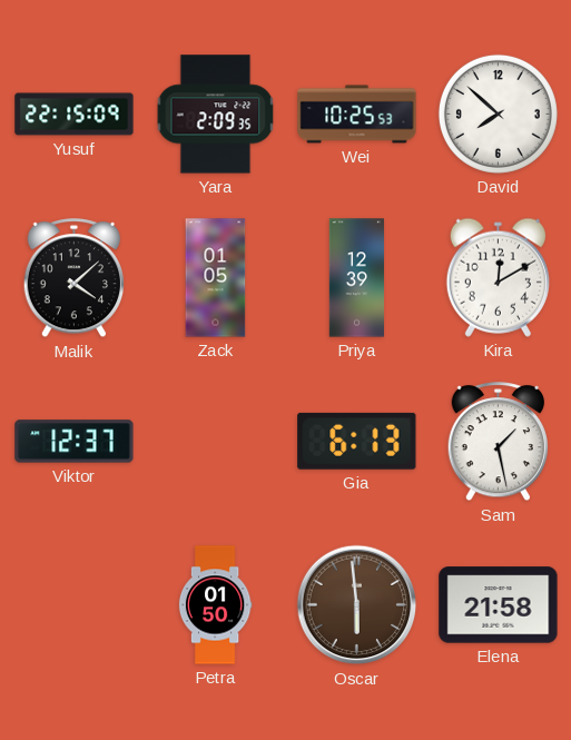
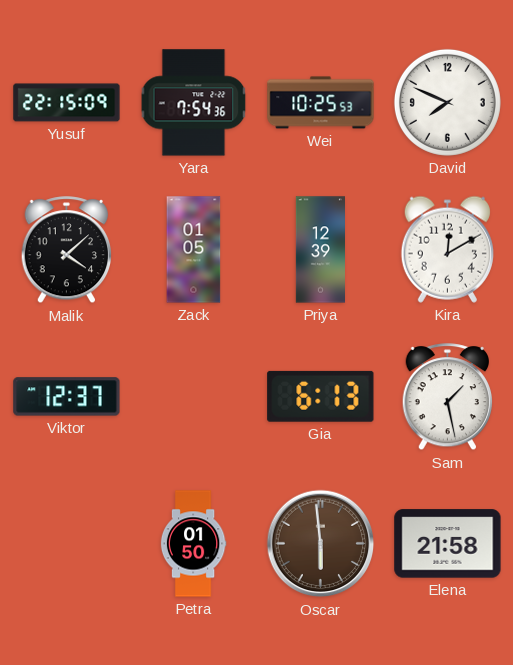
Yara: 2:09 -> 7:54 (194, 103)
David: 7:52 -> 7:49 (447, 102)
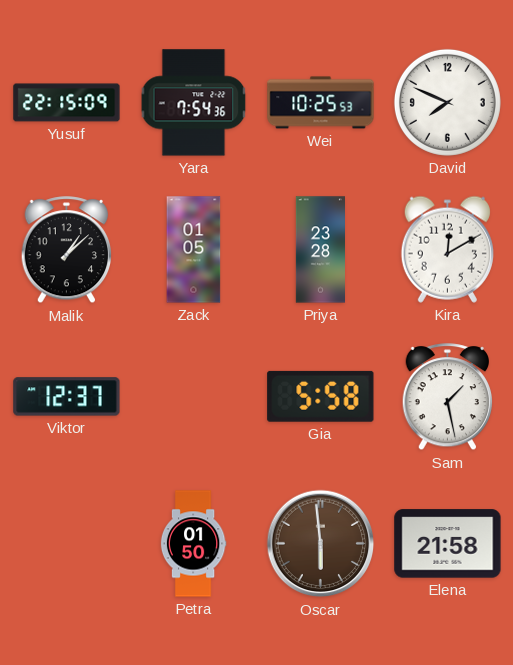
Malik: 4:08 -> 1:08 (67, 250)
Priya: 12:39 -> 23:28 (320, 250)
Gia: 6:13 -> 5:58 (321, 396)
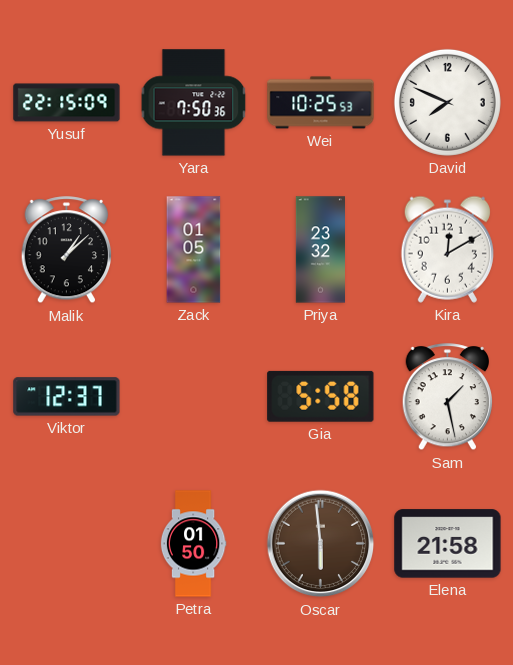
Yara: 7:54 -> 7:50 (194, 103)
Priya: 23:28 -> 23:32 (320, 250)
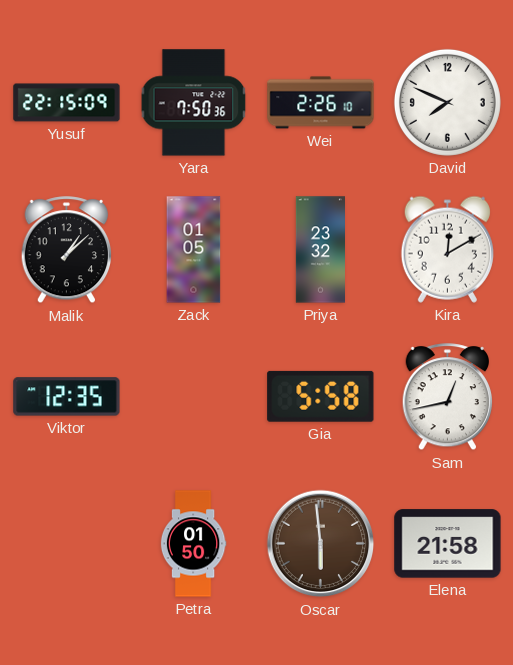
Wei: 10:25 -> 2:26 (321, 103)
Viktor: 12:37 -> 12:35 (67, 397)
Sam: 1:28 -> 12:43 (448, 397)
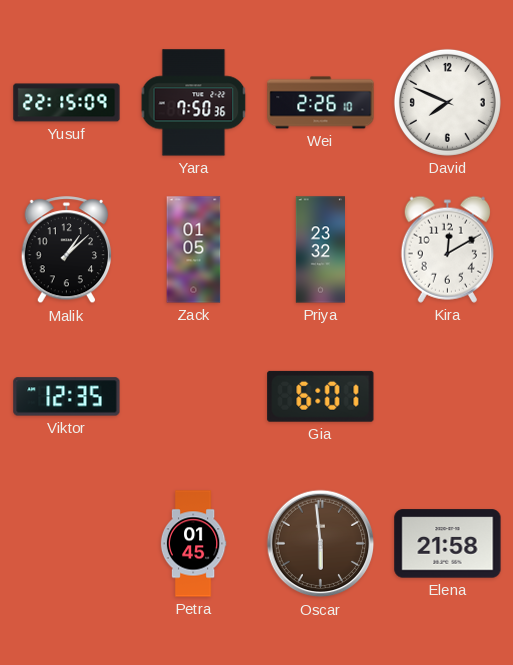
Gia: 5:58 -> 6:01 (321, 396)
Sam: 12:43 -> none (448, 397)
Petra: 01:50 -> 01:45 (193, 544)
